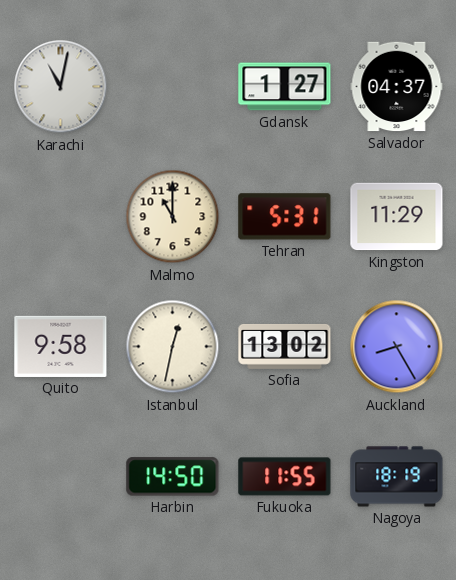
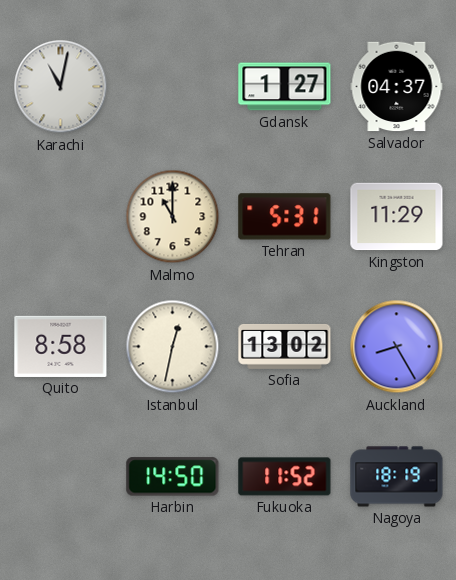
Quito: 9:58 -> 8:58 (61, 346)
Fukuoka: 11:55 -> 11:52 (285, 477)
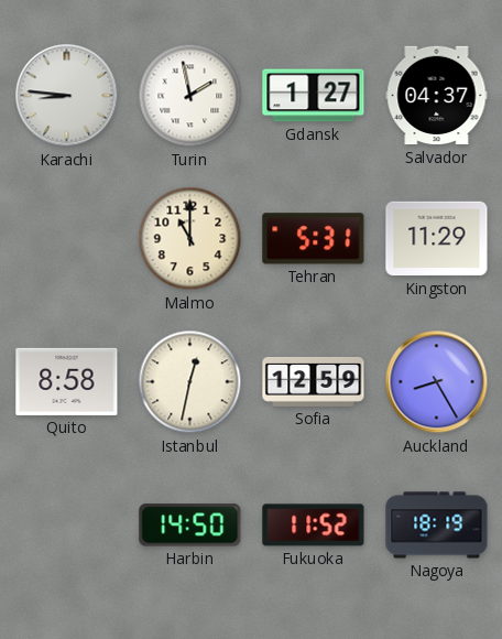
Karachi: 11:02 -> 8:46 (67, 96)
Turin: none -> 1:58 (190, 96)
Sofia: 13:02 -> 12:59 (314, 381)
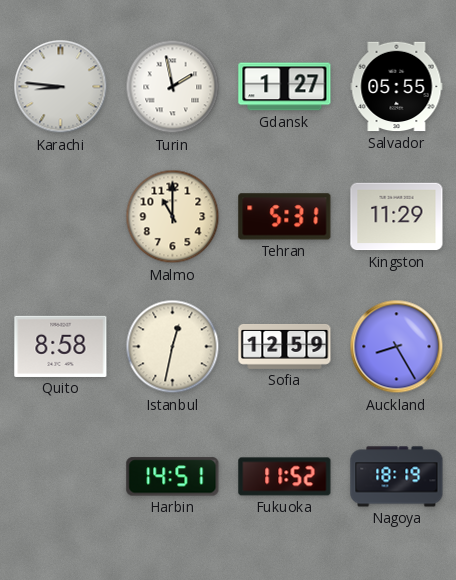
Salvador: 04:37 -> 05:55 (397, 87)
Harbin: 14:50 -> 14:51 (173, 477)
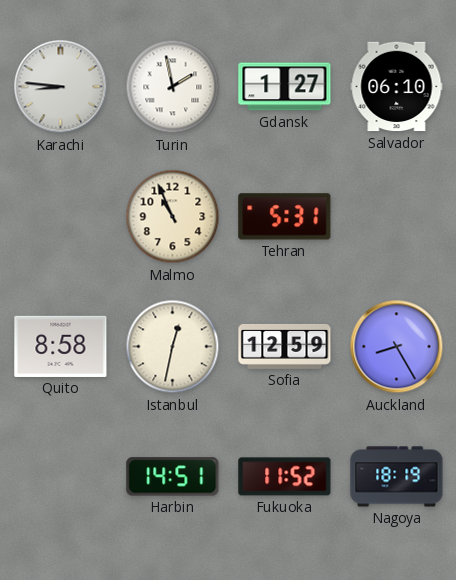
Salvador: 05:55 -> 06:10 (397, 87)
Malmo: 11:00 -> 10:56 (173, 217)
Kingston: 11:29 -> none (397, 217)
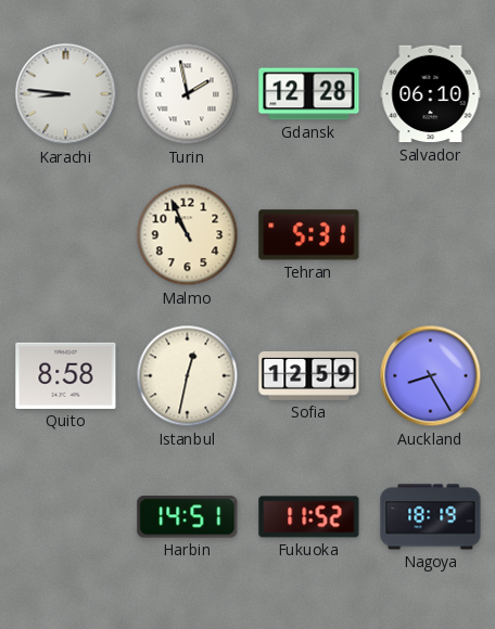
Gdansk: 1:27 -> 12:28 (309, 94)
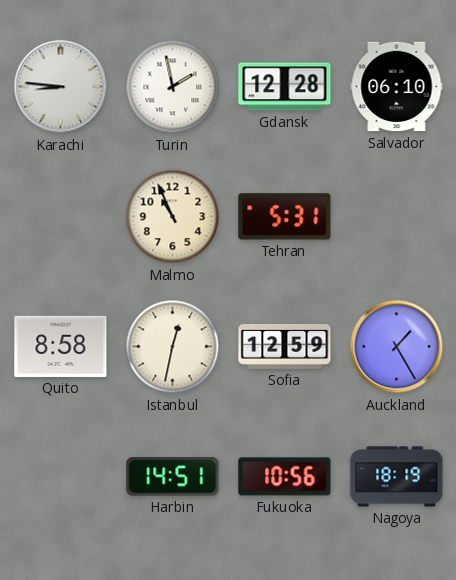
Auckland: 8:25 -> 1:25 (397, 347)
Fukuoka: 11:52 -> 10:56 (285, 477)
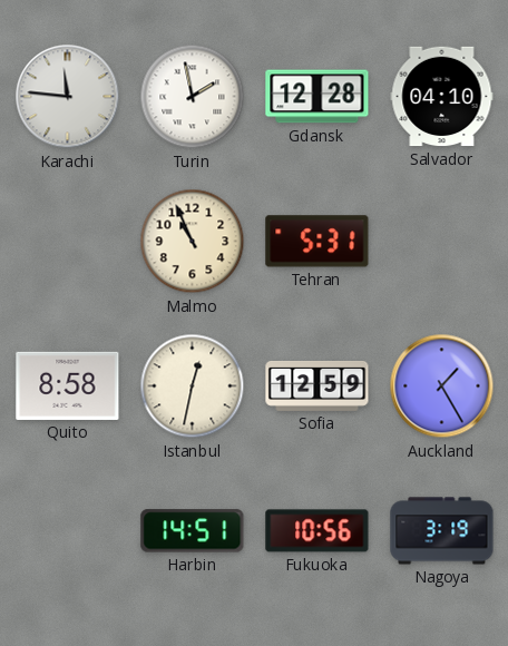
Karachi: 8:46 -> 11:46 (68, 97)
Salvador: 06:10 -> 04:10 (442, 97)
Nagoya: 18:19 -> 3:19 (442, 531)
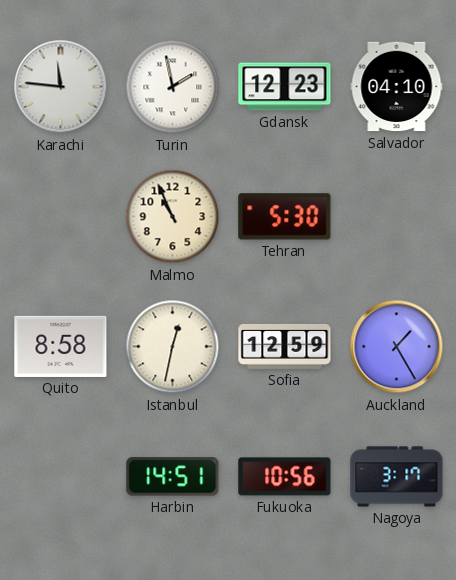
Gdansk: 12:28 -> 12:23 (285, 87)
Tehran: 5:31 -> 5:30 (285, 217)
Nagoya: 3:19 -> 3:17 (397, 477)
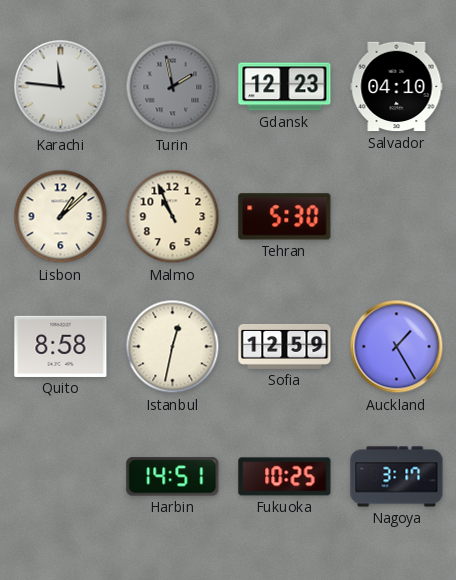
Turin dial: white -> grey (173, 87)
Lisbon: none -> 1:08 (61, 217)
Fukuoka: 10:56 -> 10:25 (285, 477)
